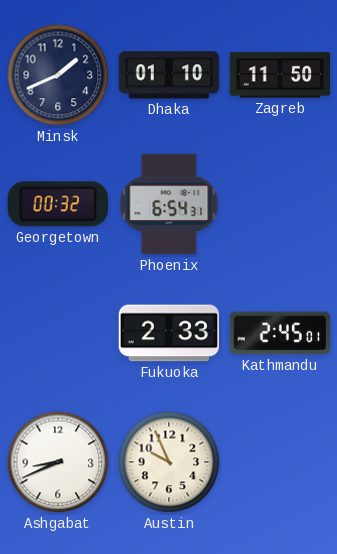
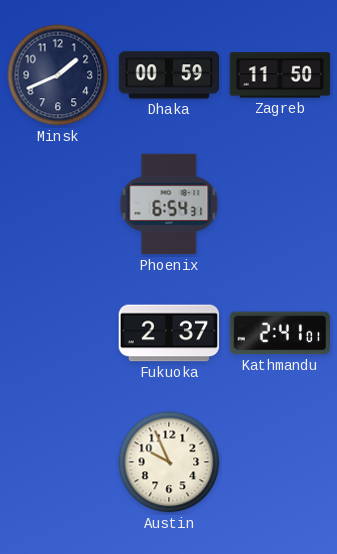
Dhaka: 01:10 -> 00:59 (169, 75)
Georgetown: 00:32 -> none (58, 204)
Fukuoka: 2:33 -> 2:37 (169, 333)
Kathmandu: 2:45 -> 2:41 (280, 333)
Ashgabat: 8:41 -> none (58, 462)
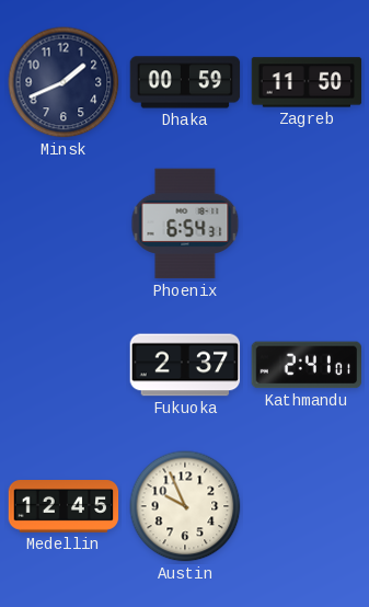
Medellin: none -> 12:45 (64, 507)
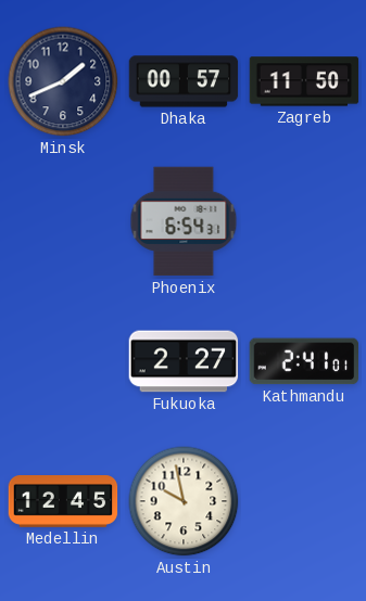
Dhaka: 00:59 -> 00:57 (184, 81)
Fukuoka: 2:37 -> 2:27 (184, 361)
Austin: 9:56 -> 9:58 (184, 501)
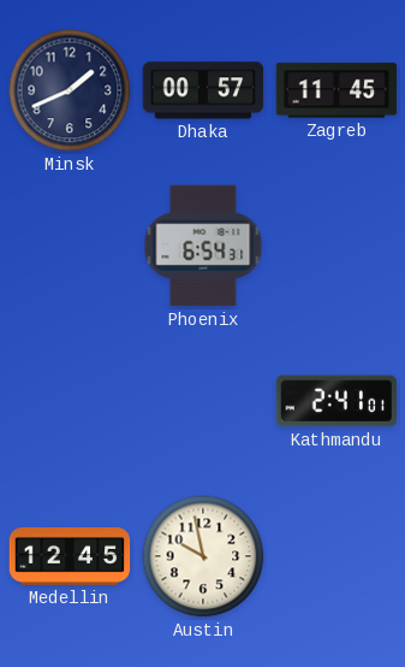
Zagreb: 11:50 -> 11:45 (336, 90)
Fukuoka: 2:27 -> none (184, 361)
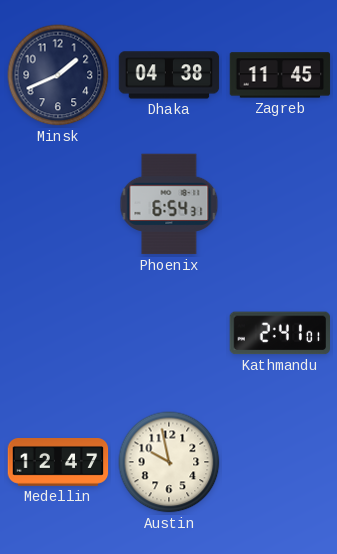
Dhaka: 00:57 -> 04:38 (169, 75)
Medellin: 12:45 -> 12:47 (58, 463)
